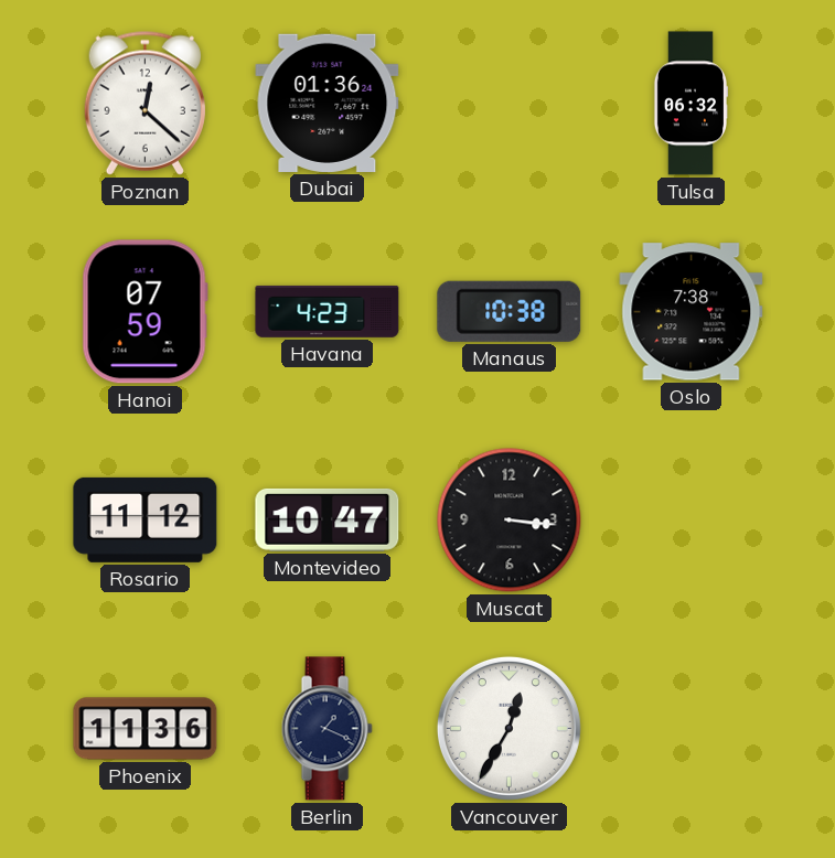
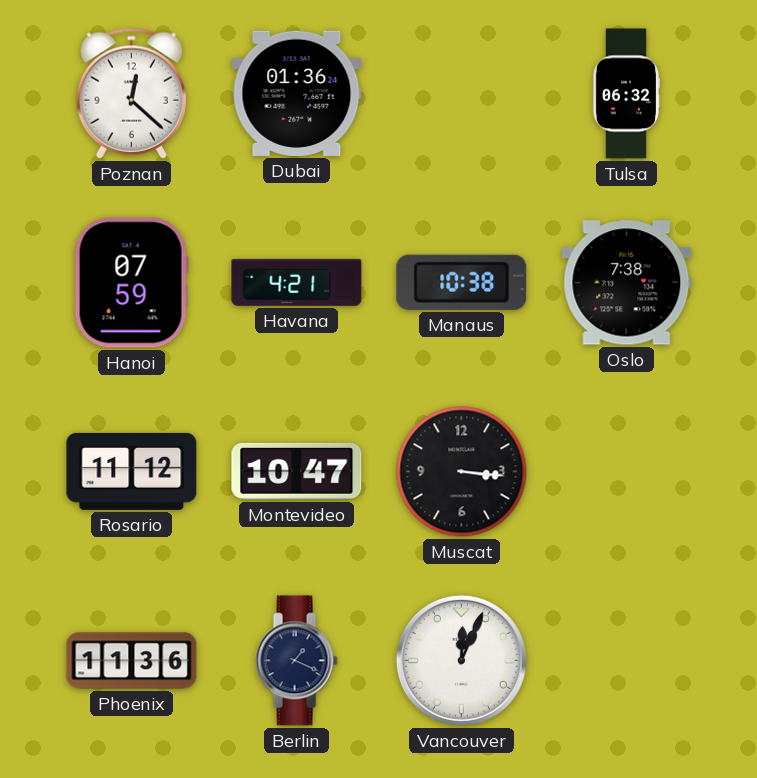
Havana: 4:23 -> 4:21 (297, 282)
Vancouver: 12:35 -> 12:04 (461, 660)
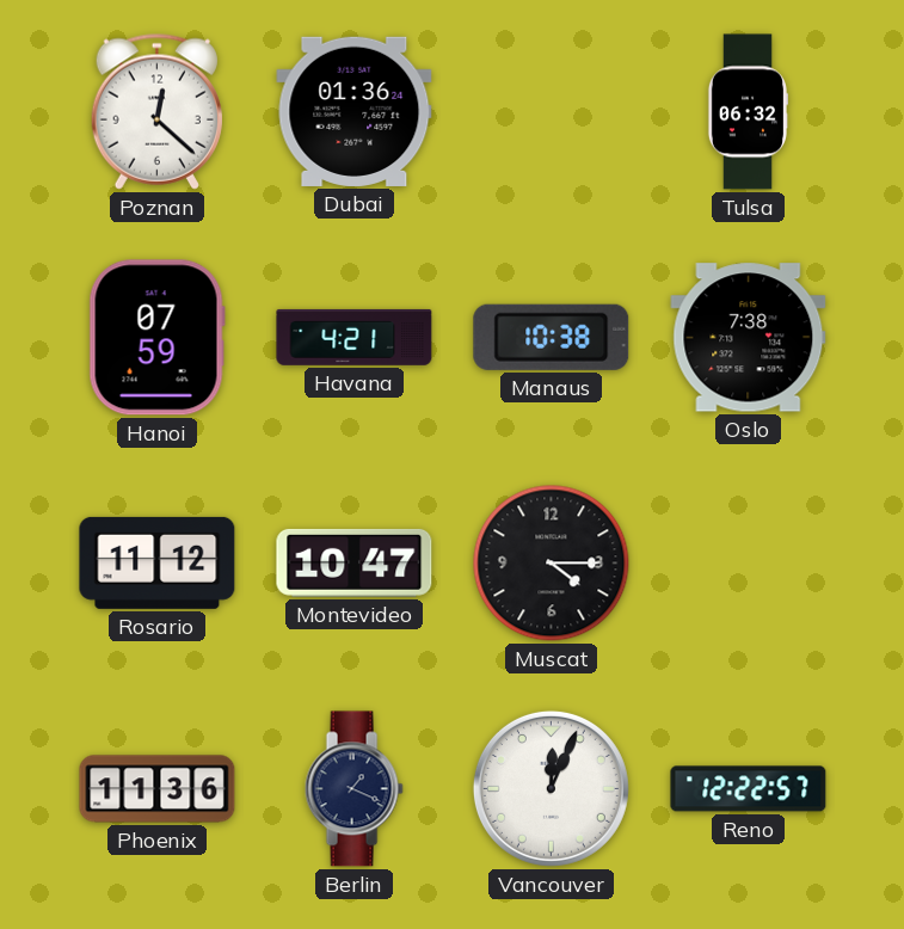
Muscat: 3:16 -> 4:15 (552, 564)
Reno: none -> 12:22 (749, 789)
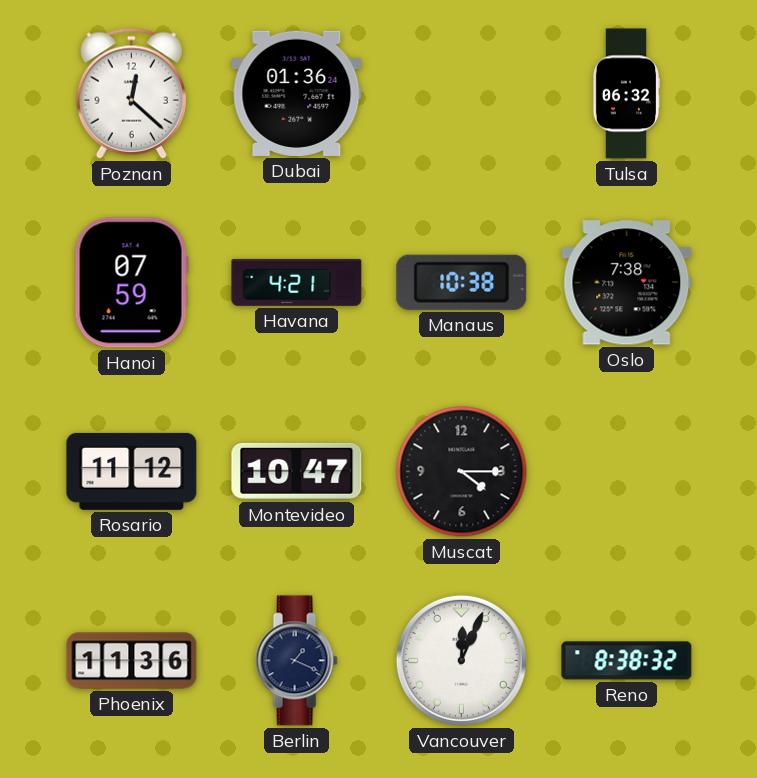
Reno: 12:22 -> 8:38 (627, 661)
